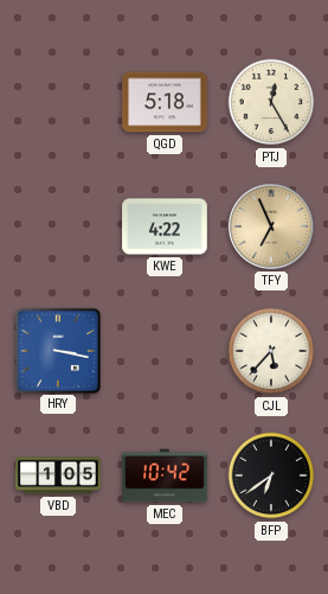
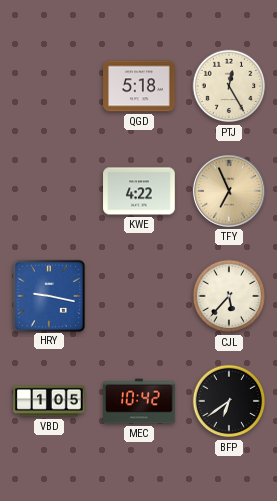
HRY: 3:17 -> 9:17 (48, 295)
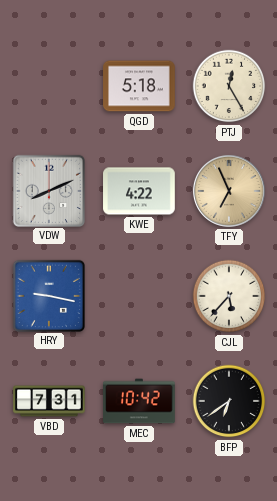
VDW: none -> 8:11 (48, 190)
VBD: 1:05 -> 7:31 (49, 401)
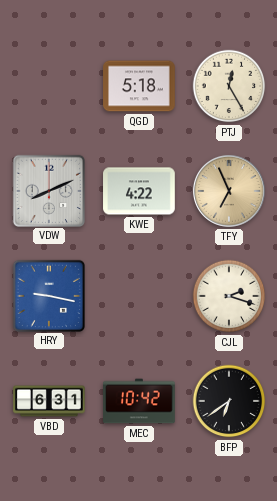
CJL: 5:37 -> 2:18 (229, 296)
VBD: 7:31 -> 6:31 (49, 401)
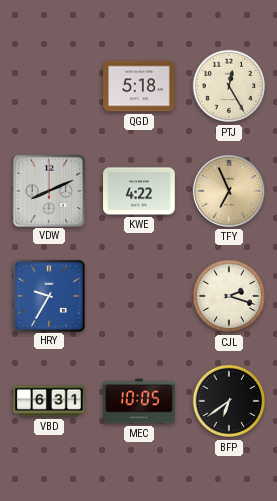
HRY: 9:17 -> 9:35 (48, 295)
MEC: 10:42 -> 10:05 (139, 401)
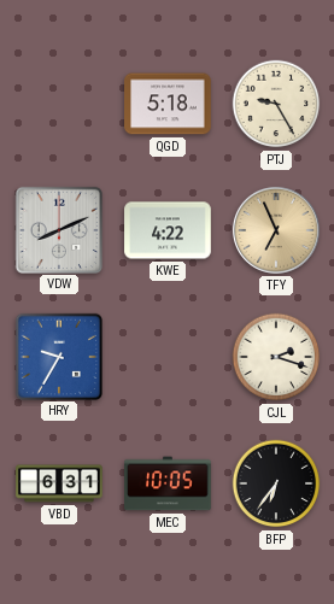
PTJ: 12:25 -> 9:25 (276, 104)
BFP: 6:39 -> 6:36 (276, 483)
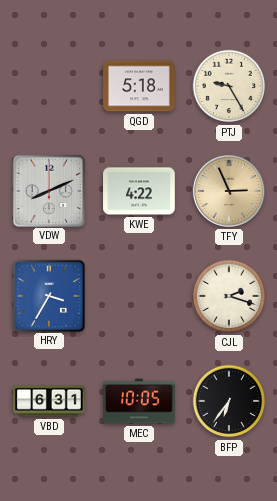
TFY: 6:56 -> 2:56 (229, 191)
HRY: 9:35 -> 3:35 (48, 295)
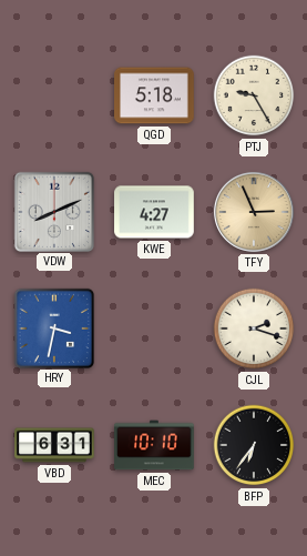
KWE: 4:22 -> 4:27 (154, 212)
HRY: 3:35 -> 3:32 (53, 327)
MEC: 10:05 -> 10:10 (154, 445)
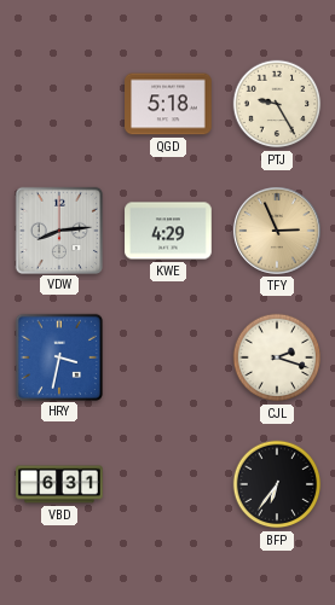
VDW: 8:11 -> 8:14 (58, 229)
KWE: 4:27 -> 4:29 (168, 231)
MEC: 10:10 -> none (154, 445)
